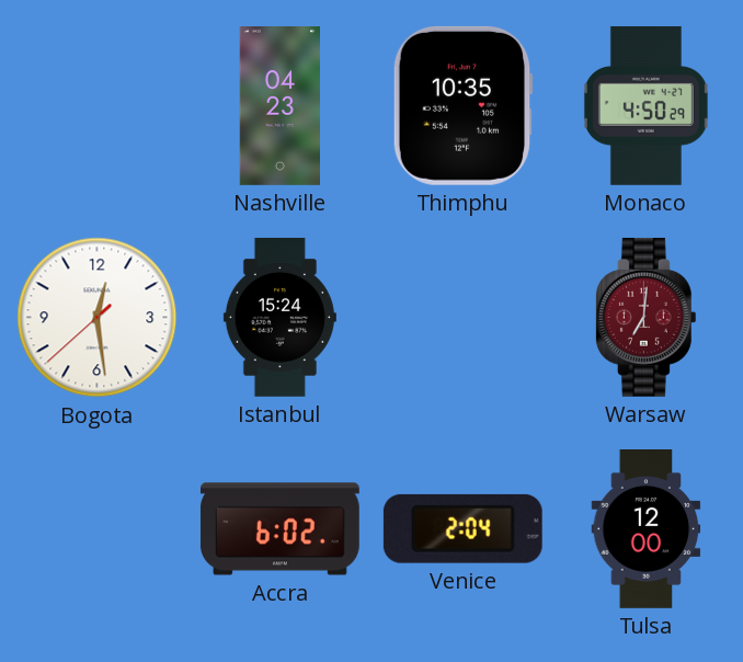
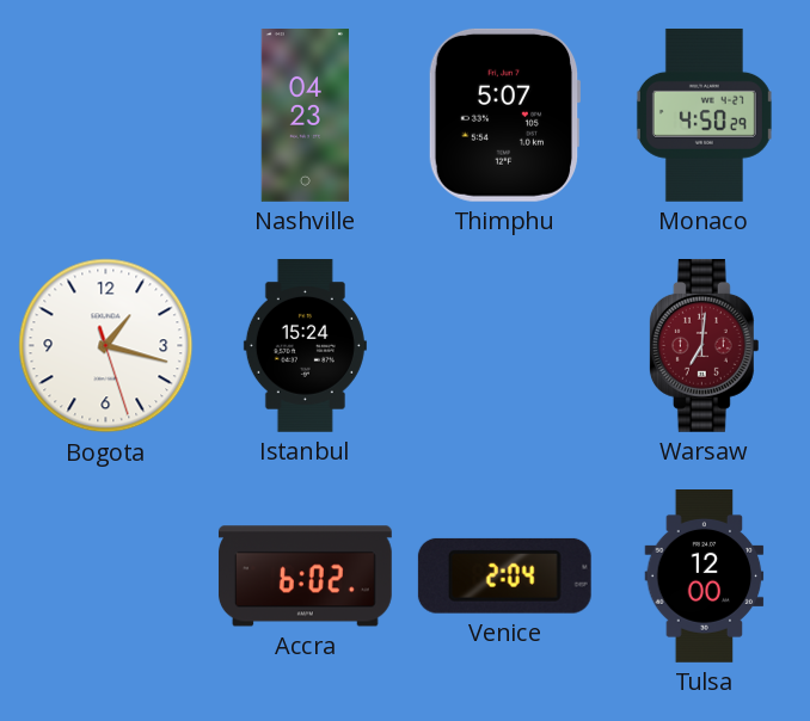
Thimphu: 10:35 -> 5:07 (504, 115)
Bogota: 12:28 -> 1:17 (106, 346)
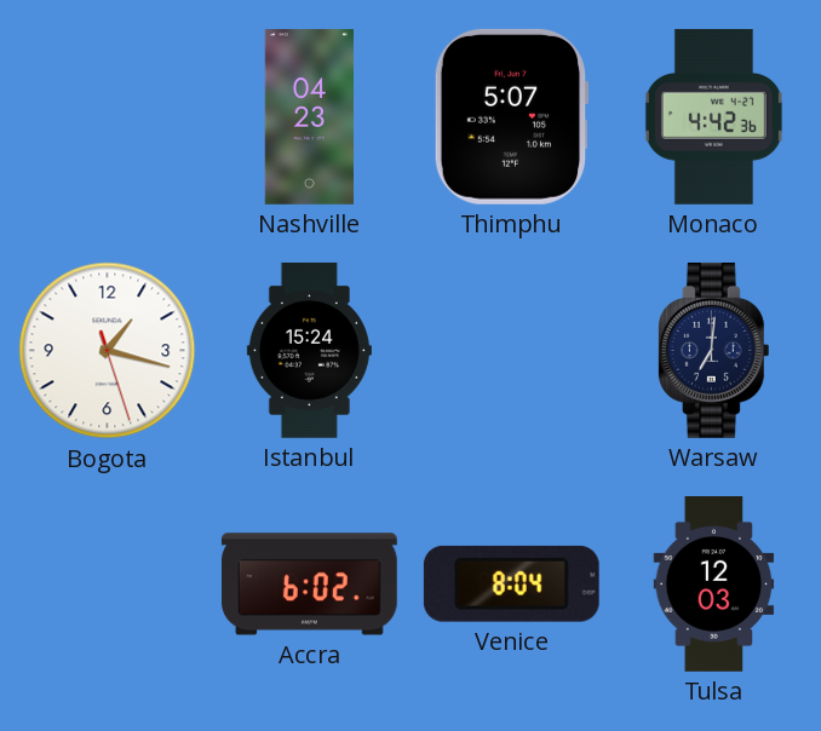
Monaco: 4:50 -> 4:42 (713, 116)
Warsaw dial: burgundy -> navy (713, 350)
Venice: 2:04 -> 8:04 (511, 583)
Tulsa: 12:00 -> 12:03 (714, 585)
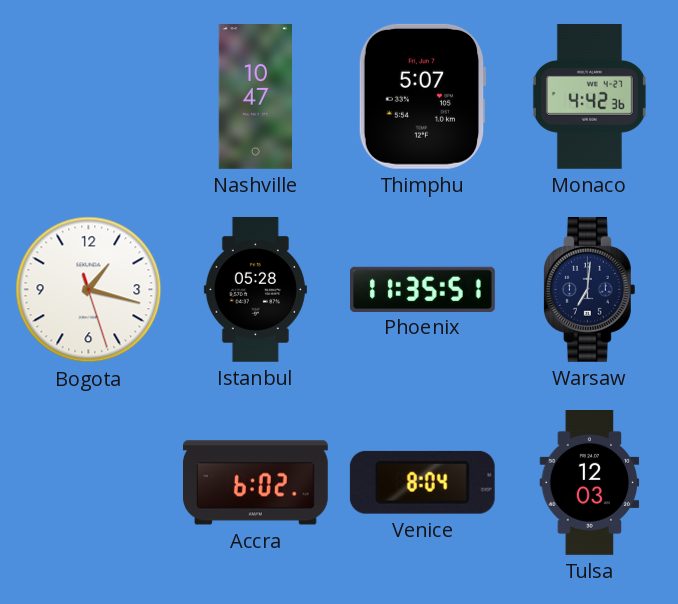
Nashville: 04:23 -> 10:47 (255, 97)
Istanbul: 15:24 -> 05:28 (255, 289)
Phoenix: none -> 11:35 (423, 289)
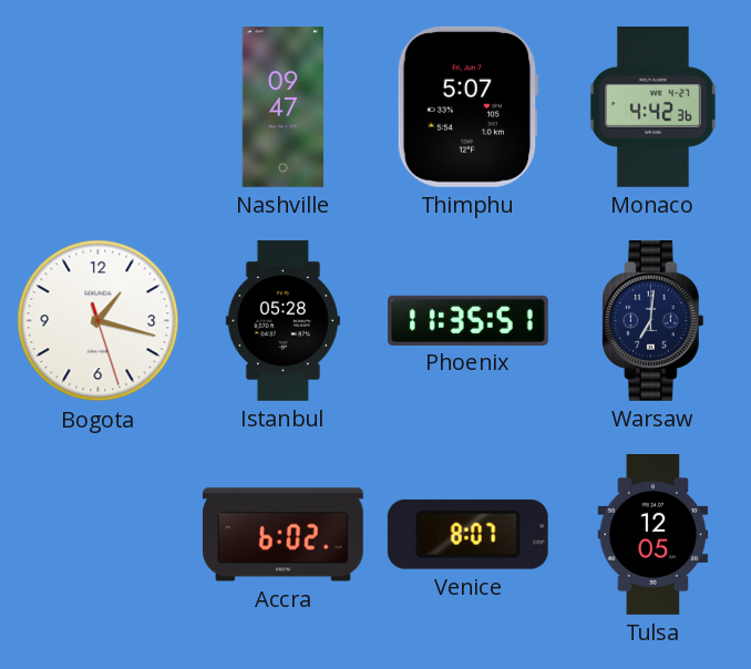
Nashville: 10:47 -> 09:47 (282, 107)
Venice: 8:04 -> 8:07 (467, 534)
Tulsa: 12:03 -> 12:05 (654, 535)
